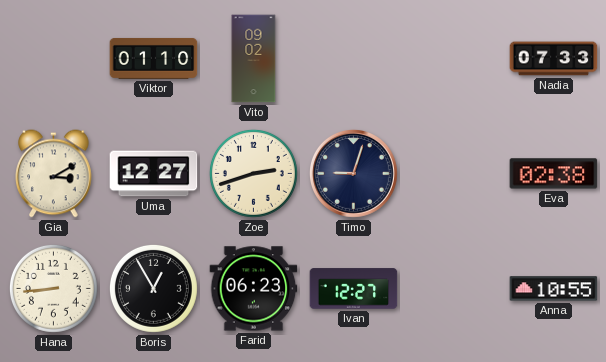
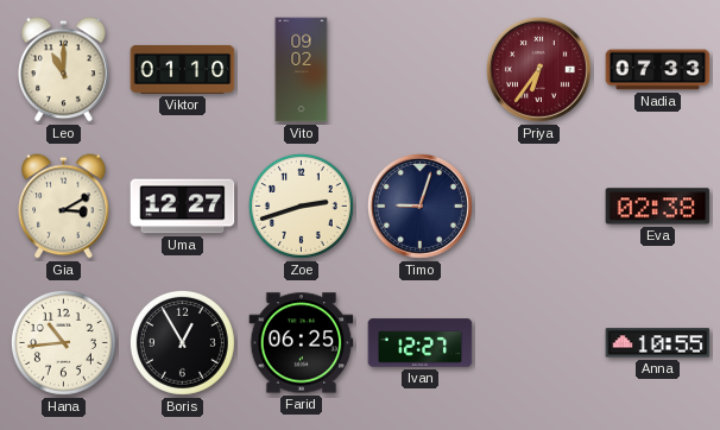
Leo: none -> 11:00 (64, 70)
Priya: none -> 6:36 (538, 69)
Hana: 8:44 -> 10:44 (63, 342)
Farid: 06:23 -> 06:25 (302, 343)
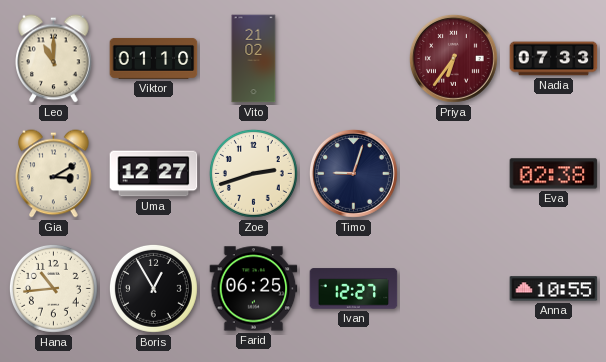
Vito: 09:02 -> 21:02 (254, 59)
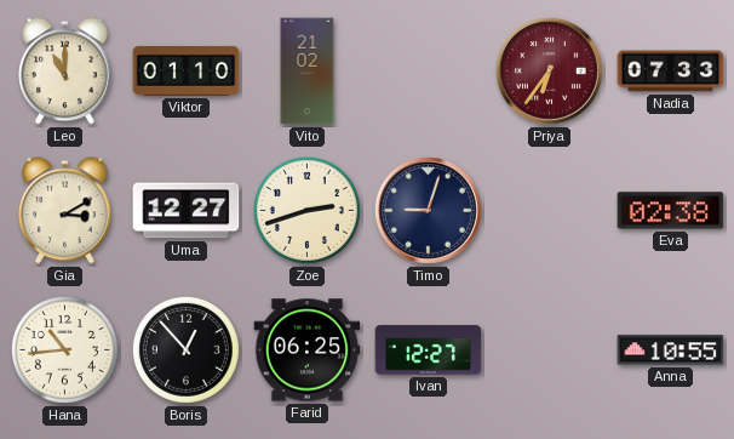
Boris: 12:55 -> 12:53 (185, 349)
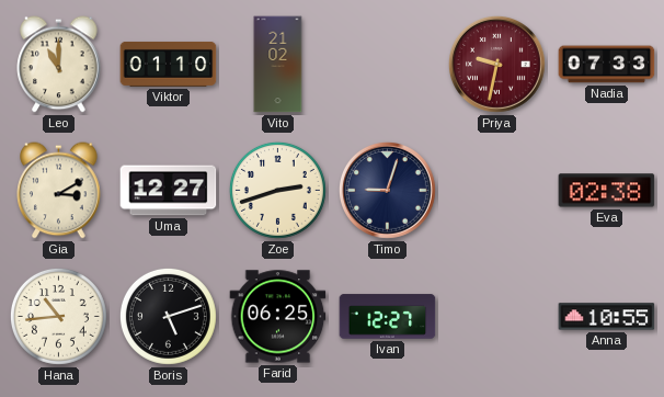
Priya: 6:36 -> 9:32 (496, 64)
Boris: 12:53 -> 5:12 (168, 316)
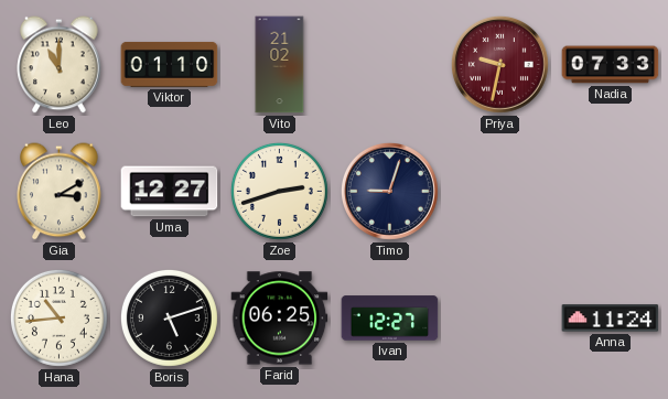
Eva: 02:38 -> none (607, 191)
Anna: 10:55 -> 11:24 (611, 319)
